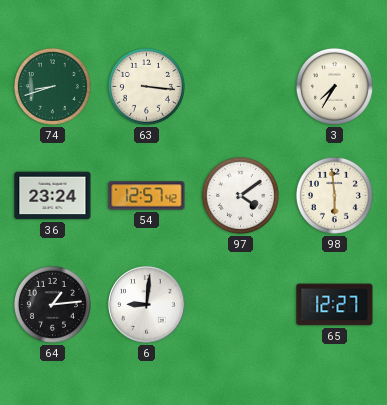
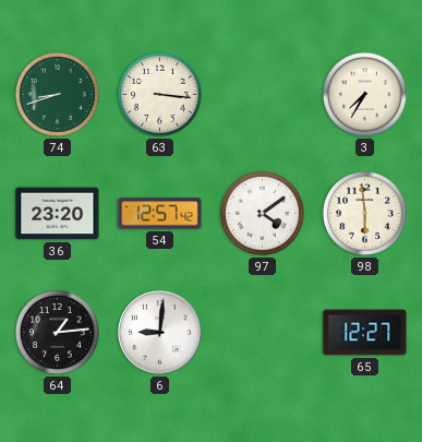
36: 23:24 -> 23:20 (58, 214)
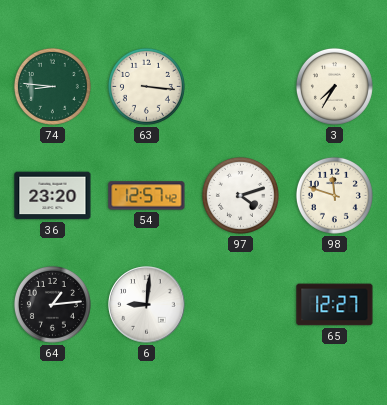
74: 8:42 -> 8:46 (52, 86)
97: 4:09 -> 4:12 (240, 195)
98: 5:59 -> 11:48 (334, 195)
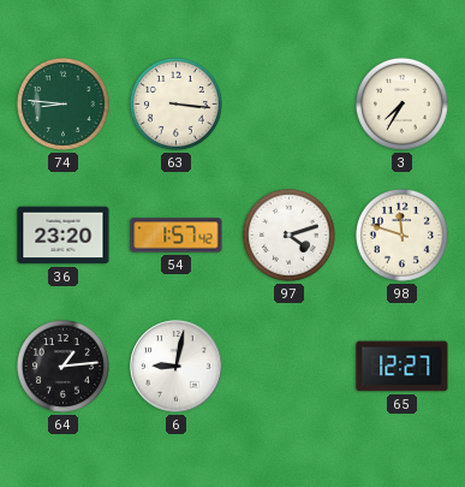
54: 12:57 -> 1:57 (177, 236)
6: 9:01 -> 9:02 (177, 367)
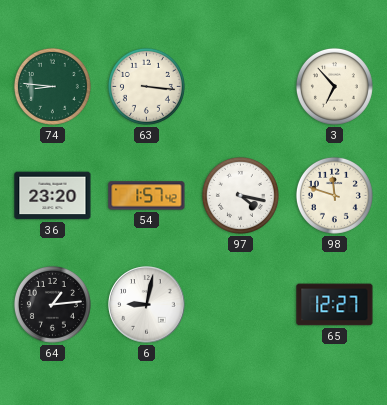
3: 7:35 -> 6:53 (334, 86)
97: 4:12 -> 4:17 (240, 195)
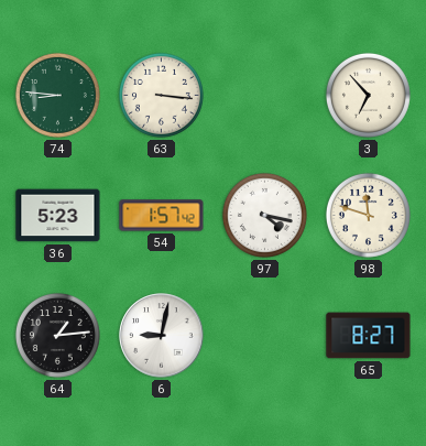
36: 23:20 -> 5:23 (58, 216)
65: 12:27 -> 8:27 (369, 336)
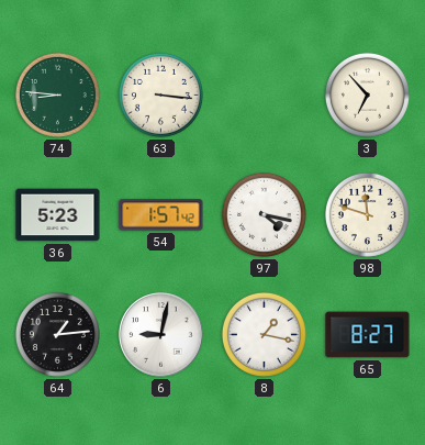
8: none -> 1:17 (264, 334)
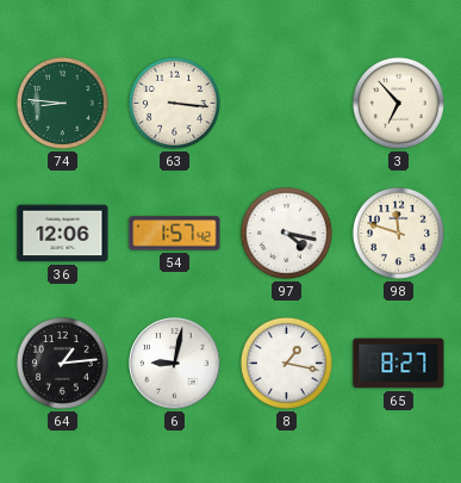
36: 5:23 -> 12:06 (63, 234)
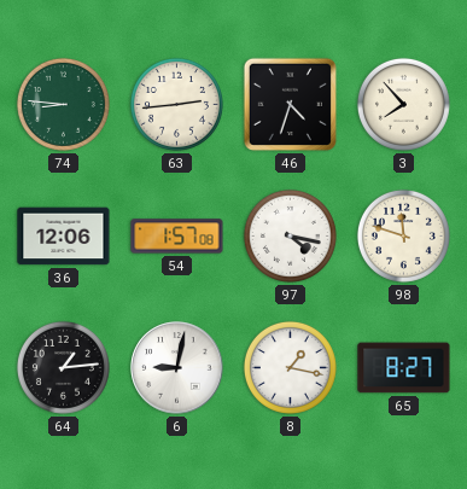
63: 3:16 -> 2:44 (176, 104)
46: none -> 4:33 (290, 104)
3: 6:53 -> 7:53 (403, 104)
54: 1:57:42 -> 1:57:08 (177, 237)
